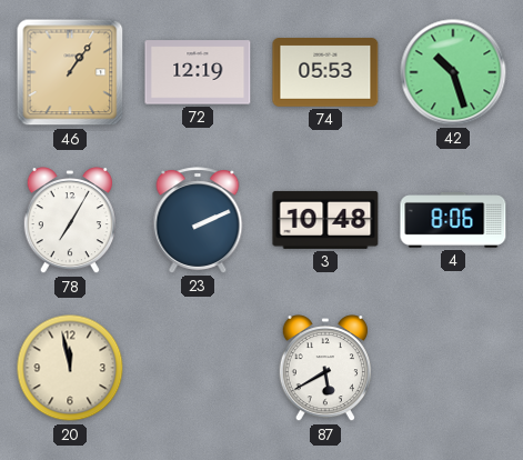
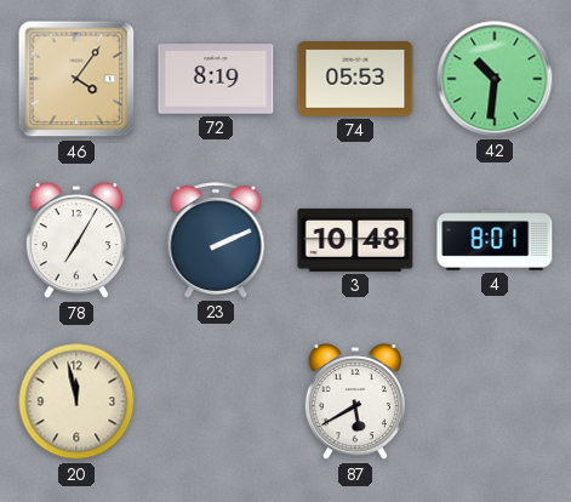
46: 1:06 -> 4:06 (76, 79)
72: 12:19 -> 8:19 (216, 79)
42: 10:27 -> 10:31 (495, 79)
4: 8:06 -> 8:01 (495, 241)
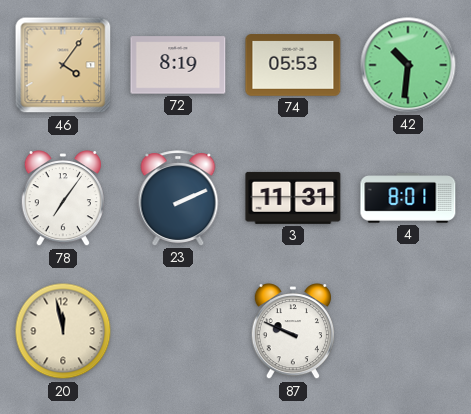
78: 7:05 -> 7:06 (63, 199)
3: 10:48 -> 11:31 (293, 198)
87: 5:40 -> 9:49 (293, 332)
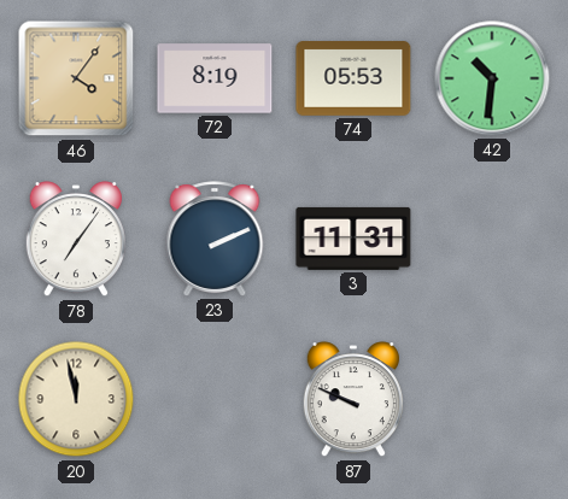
4: 8:01 -> none (408, 199)
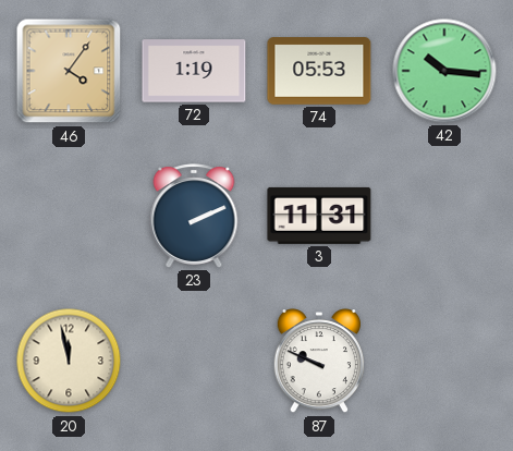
72: 8:19 -> 1:19 (194, 71)
42: 10:31 -> 10:16 (444, 71)
78: 7:06 -> none (76, 240)
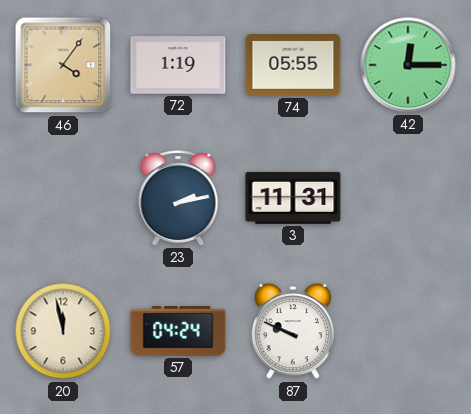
74: 05:53 -> 05:55 (293, 65)
42: 10:16 -> 12:15 (408, 65)
23: 2:11 -> 2:13 (178, 198)
57: none -> 04:24 (178, 331)
